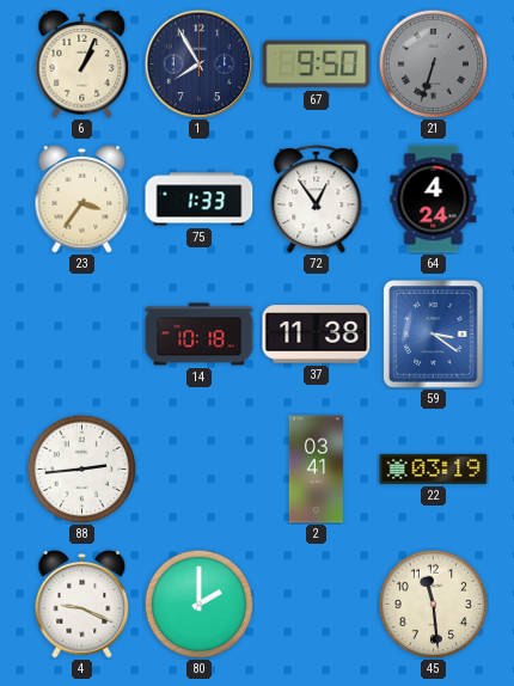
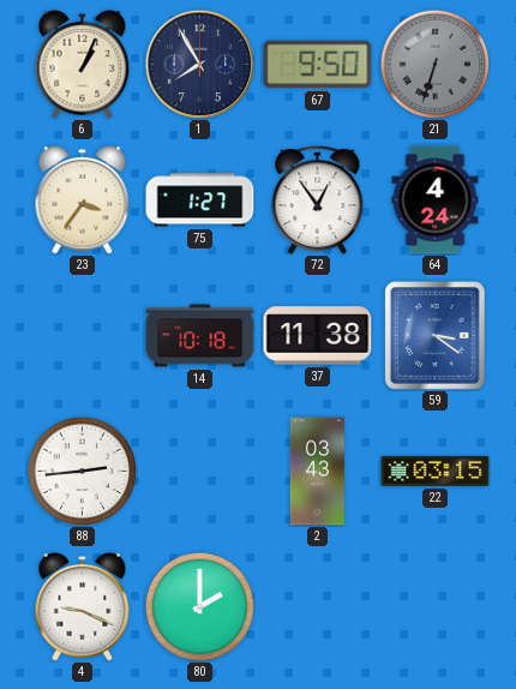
75: 1:33 -> 1:27 (200, 200)
2: 03:41 -> 03:43 (318, 472)
22: 03:19 -> 03:15 (436, 471)
45: 11:29 -> none (433, 604)
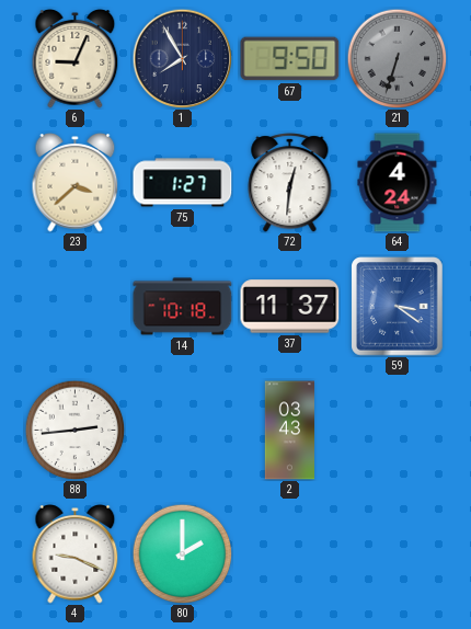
6: 1:04 -> 9:04 (76, 59)
23: 3:36 -> 3:38 (76, 183)
72: 12:54 -> 12:31 (290, 183)
37: 11:38 -> 11:37 (290, 307)
22: 03:15 -> none (436, 471)
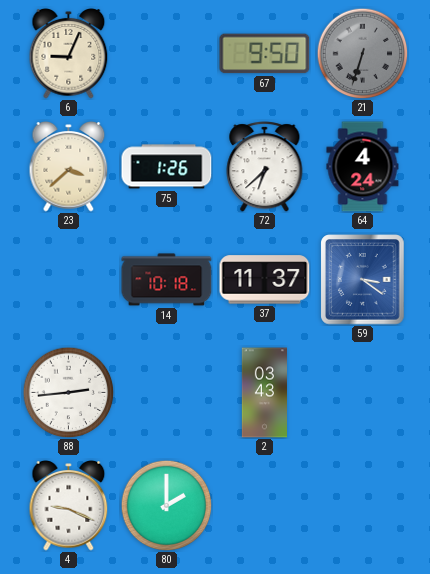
1: 7:55 -> none (182, 58)
75: 1:27 -> 1:26 (167, 167)
72: 12:31 -> 6:38 (265, 167)
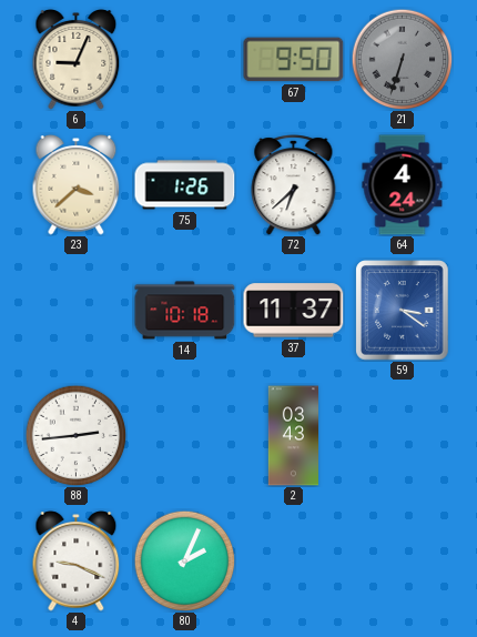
80: 2:00 -> 2:04 (184, 560)
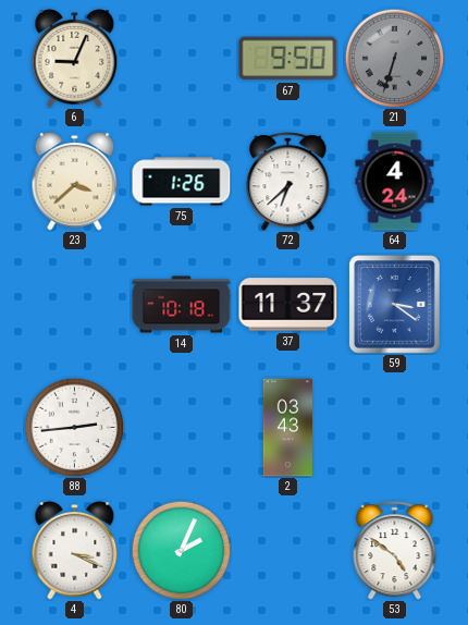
4: 9:19 -> 3:19 (75, 551)
53: none -> 4:51 (395, 551)
